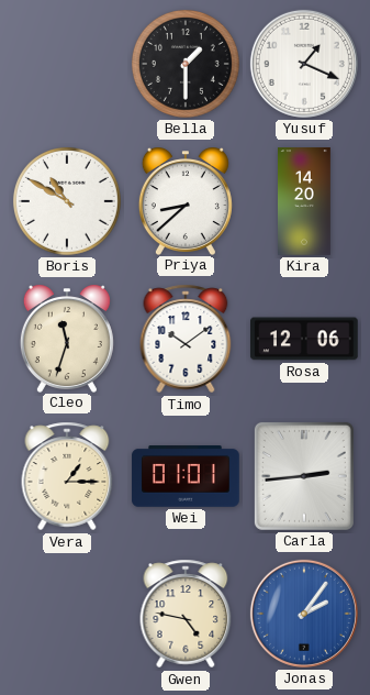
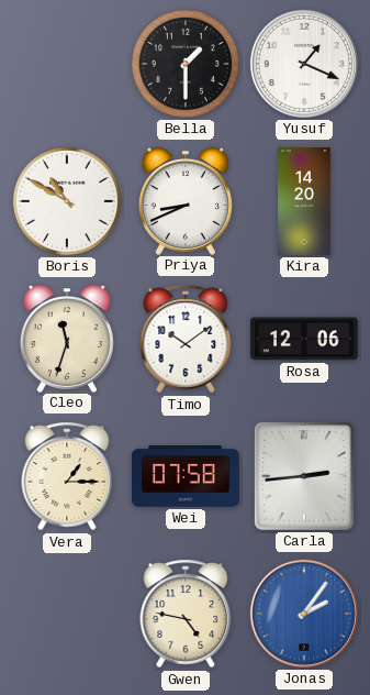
Priya: 8:38 -> 8:41 (186, 201)
Wei: 01:01 -> 07:58 (186, 477)
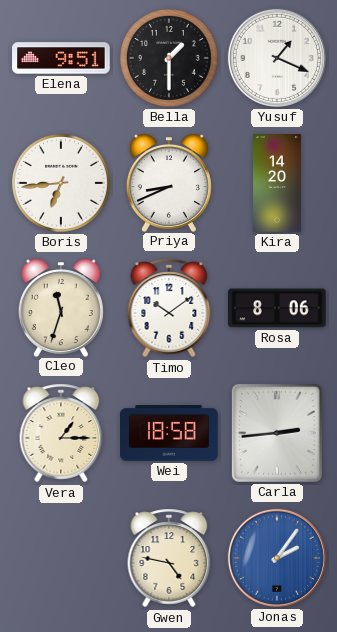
Elena: none -> 9:51 (61, 58)
Boris: 10:50 -> 6:44 (61, 183)
Rosa: 12:06 -> 8:06 (278, 308)
Wei: 07:58 -> 18:58 (169, 434)
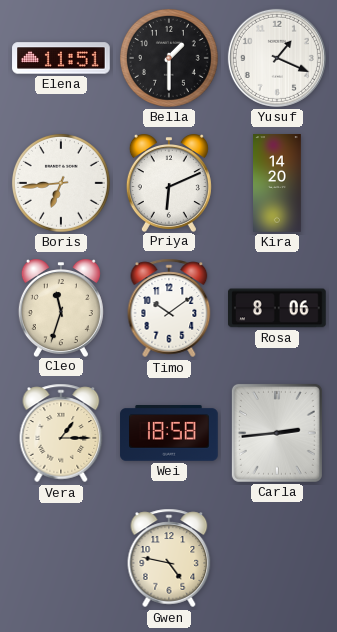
Elena: 9:51 -> 11:51 (61, 58)
Priya: 8:41 -> 6:11 (169, 183)
Jonas: 2:06 -> none (277, 558)
